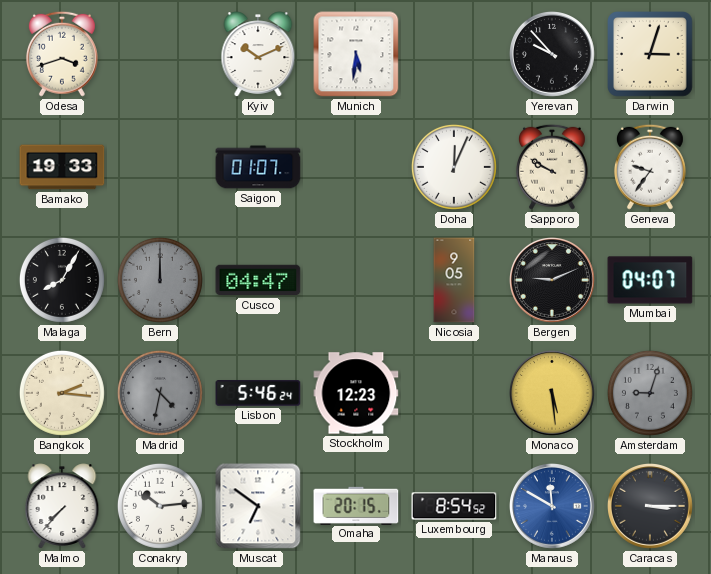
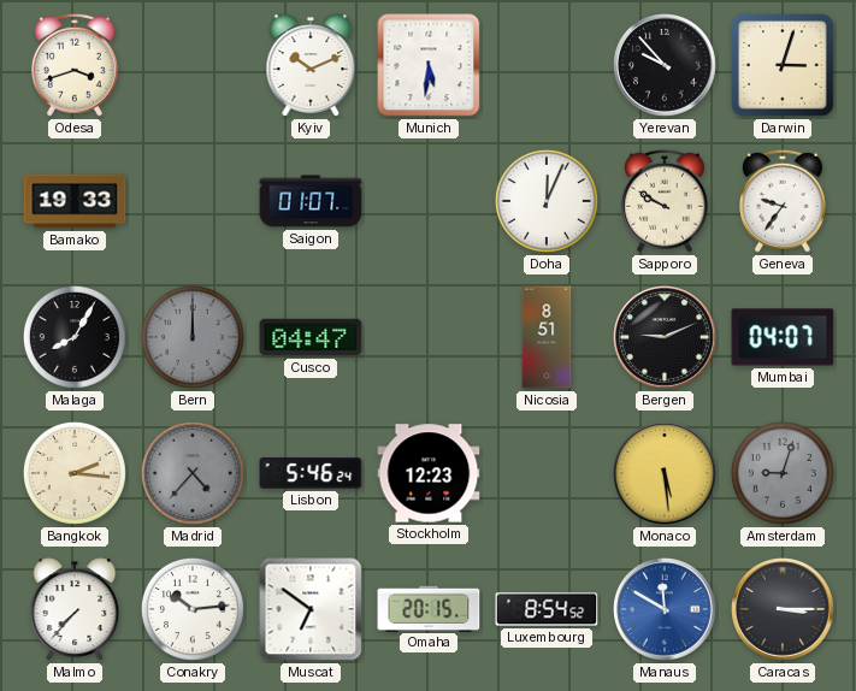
Nicosia: 9:05 -> 8:51 (547, 337)
Madrid: 4:32 -> 4:37 (193, 473)
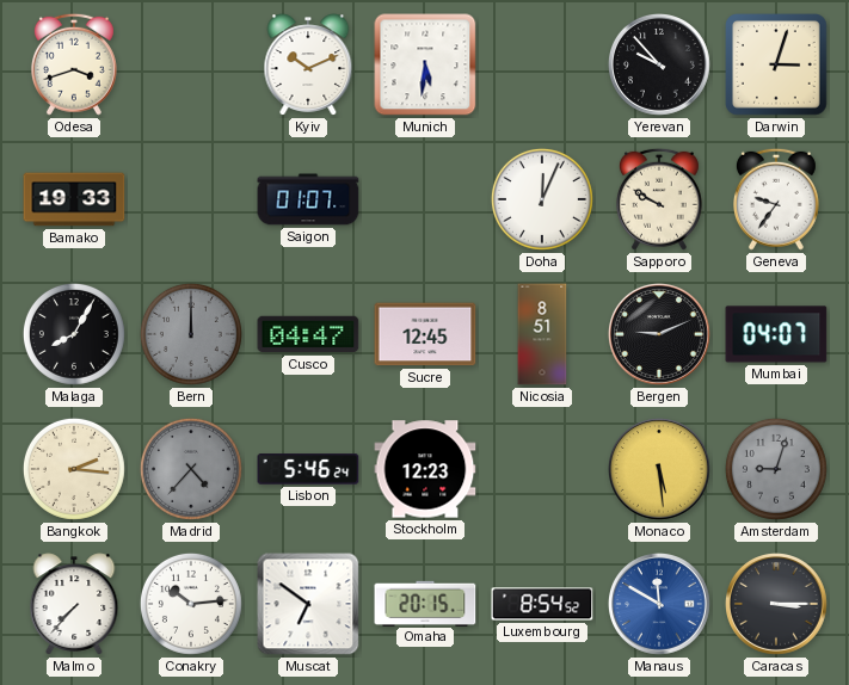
Sucre: none -> 12:45 (425, 334)
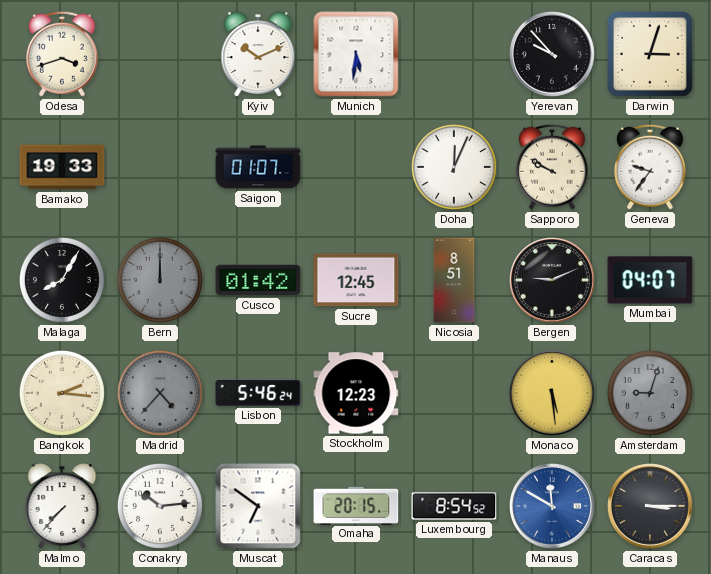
Cusco: 04:47 -> 01:42 (258, 280)
